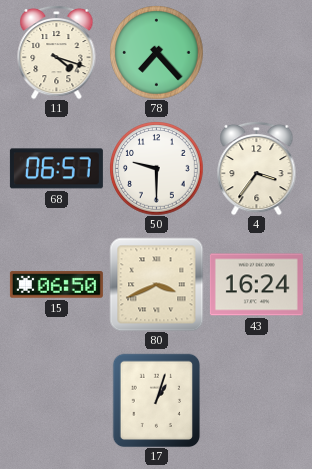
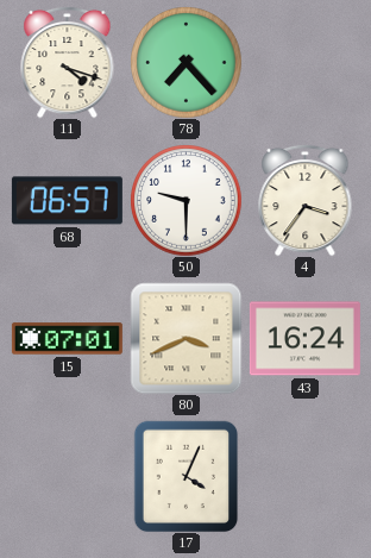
15: 06:50 -> 07:01 (67, 339)
17: 1:03 -> 4:04 (187, 476)
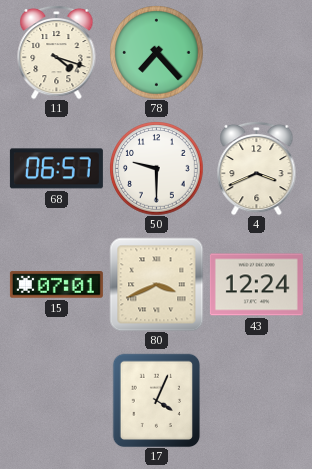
4: 3:36 -> 3:41 (257, 168)
43: 16:24 -> 12:24 (256, 285)
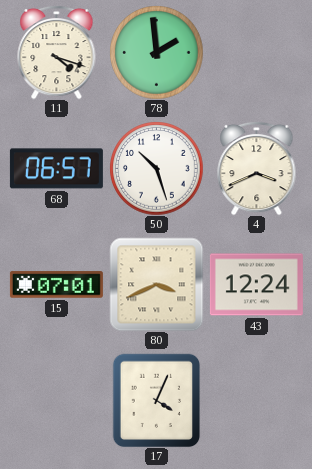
78: 7:23 -> 1:59 (156, 52)
50: 9:30 -> 10:27 (156, 168)
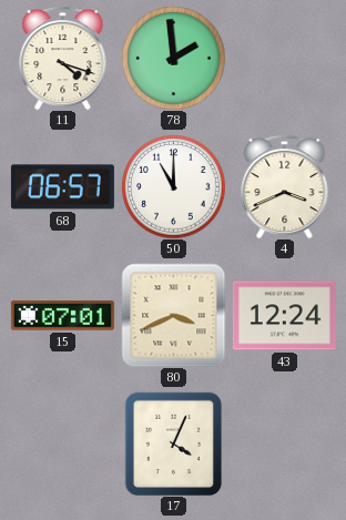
50: 10:27 -> 11:00 (173, 186)
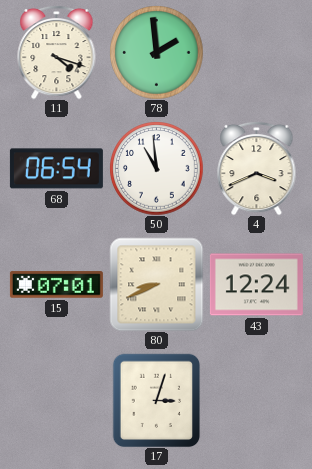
68: 06:57 -> 06:54 (56, 169)
50: 11:00 -> 10:59 (156, 168)
80: 3:41 -> 8:41 (156, 284)
17: 4:04 -> 3:03 (157, 400)
